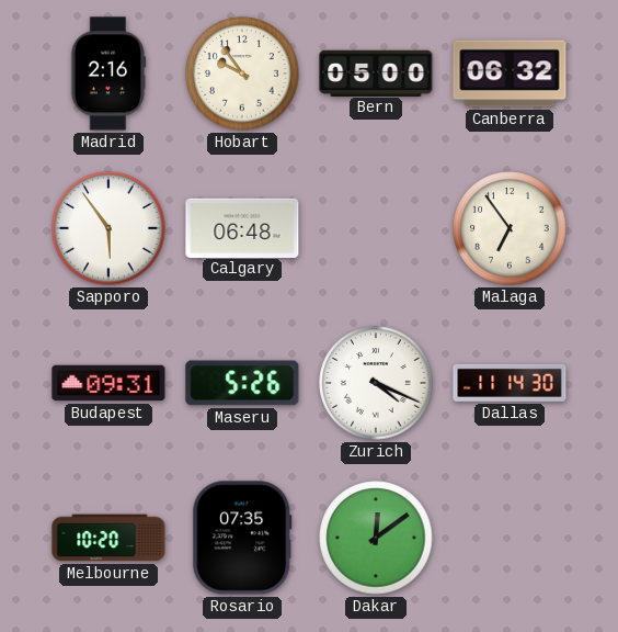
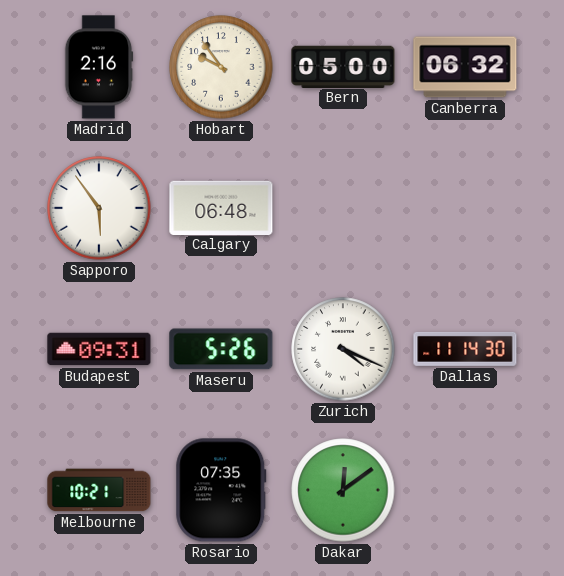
Malaga: 6:54 -> none (510, 228)
Melbourne: 10:20 -> 10:21 (99, 490)
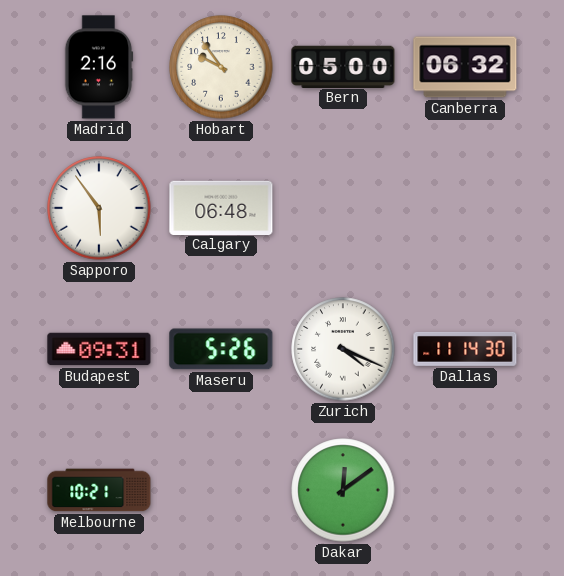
Rosario: 07:35 -> none (221, 490)
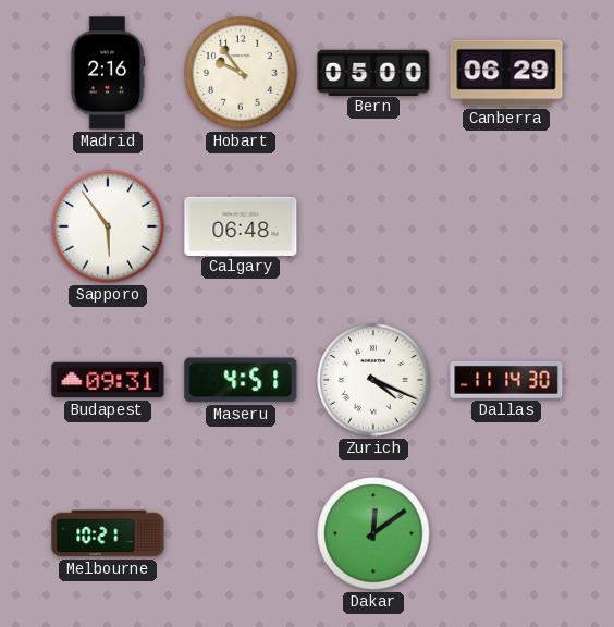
Canberra: 06:32 -> 06:29 (506, 73)
Maseru: 5:26 -> 4:51 (241, 380)
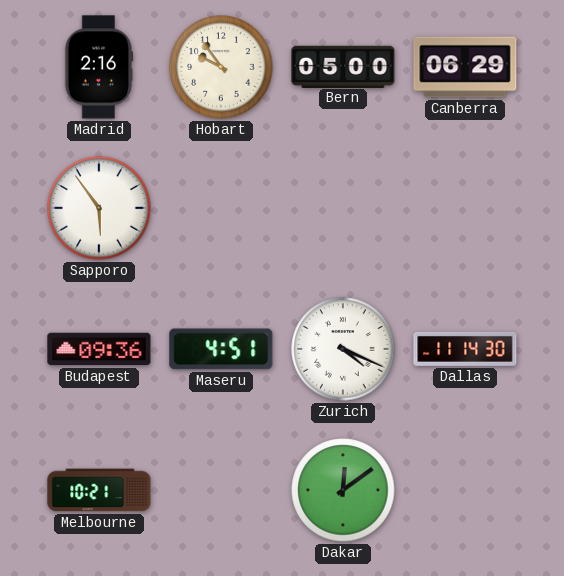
Calgary: 06:48 -> none (241, 225)
Budapest: 09:31 -> 09:36 (99, 349)
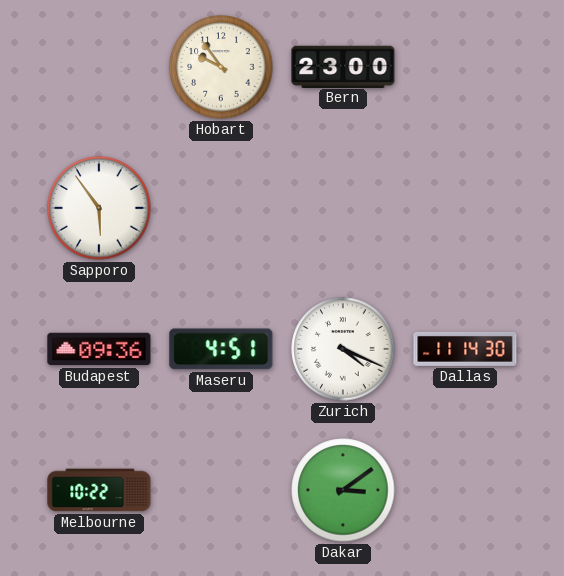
Madrid: 2:16 -> none (99, 67)
Bern: 05:00 -> 23:00 (343, 66)
Canberra: 06:29 -> none (465, 67)
Melbourne: 10:21 -> 10:22 (99, 490)
Dakar: 12:09 -> 3:09 (343, 490)
